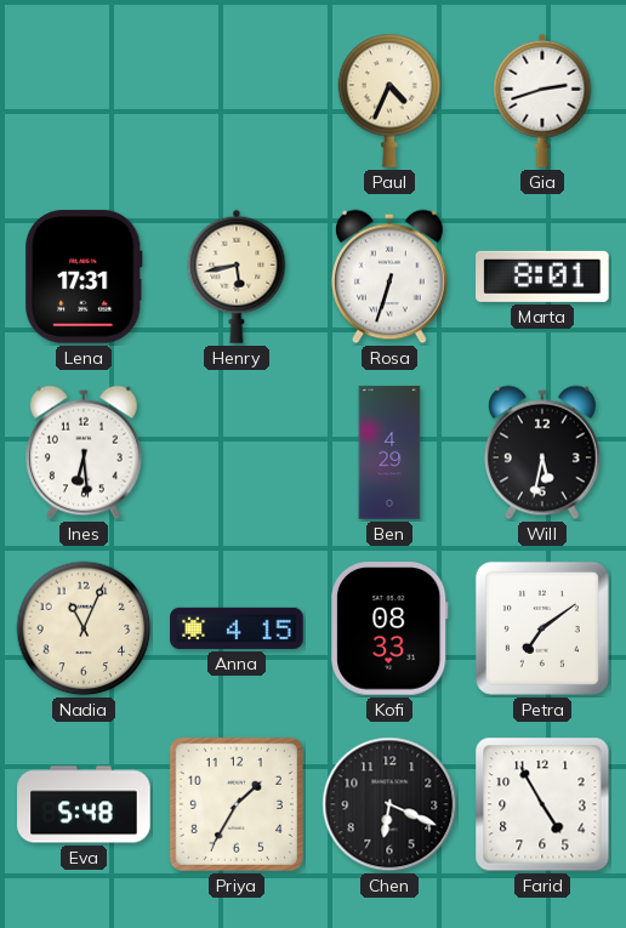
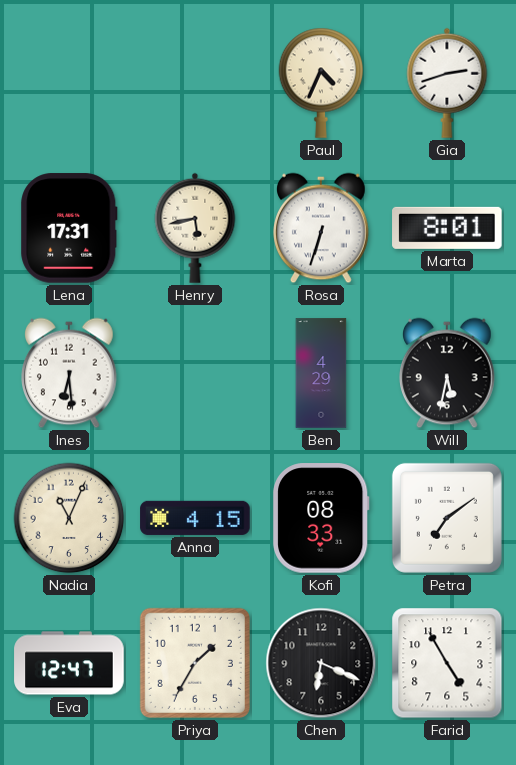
Eva: 5:48 -> 12:47 (69, 663)
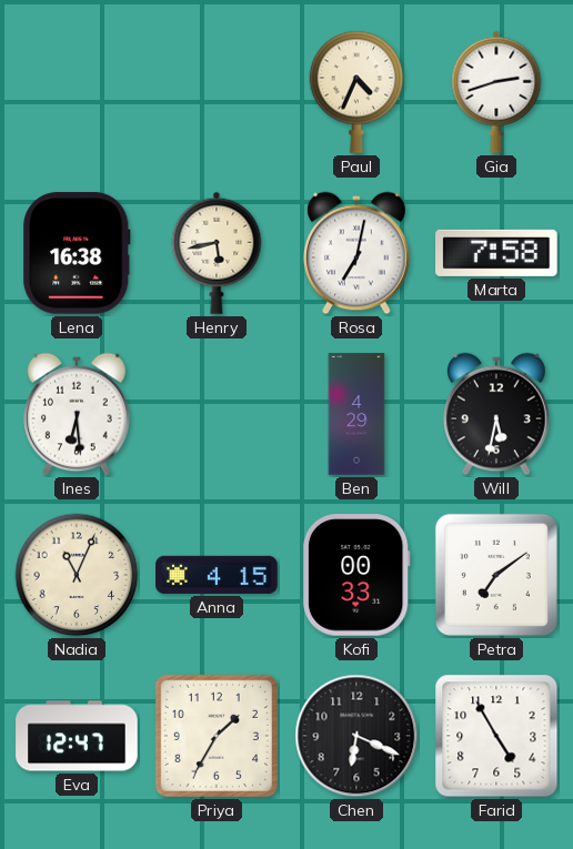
Lena: 17:31 -> 16:38 (77, 253)
Rosa: 6:33 -> 7:02 (358, 253)
Marta: 8:01 -> 7:58 (496, 253)
Kofi: 08:33 -> 00:33 (356, 575)
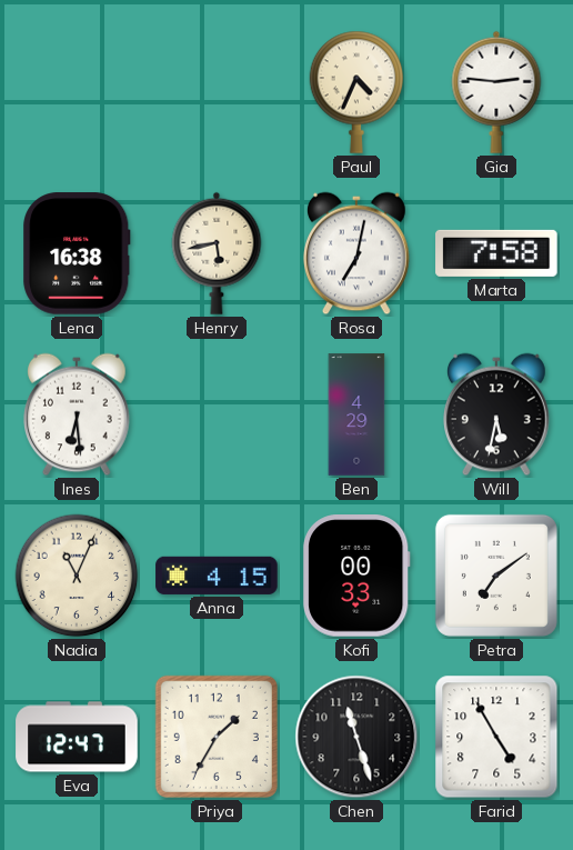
Gia: 2:42 -> 2:46 (496, 92)
Chen: 6:19 -> 11:27 (356, 737)
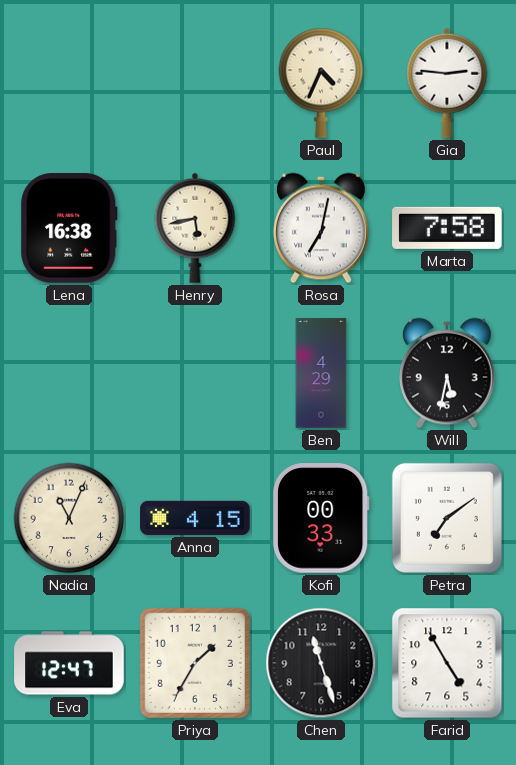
Ines: 6:29 -> none (78, 414)
